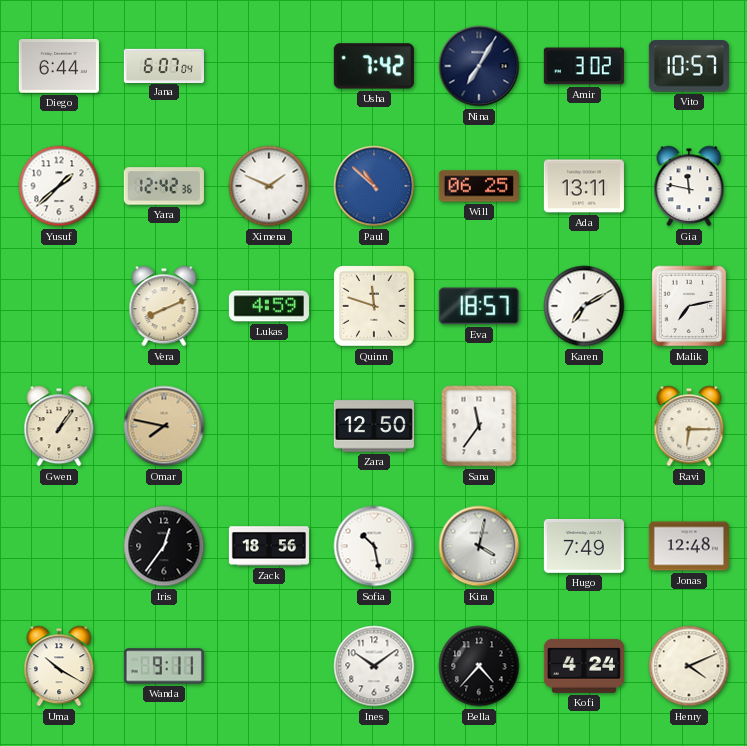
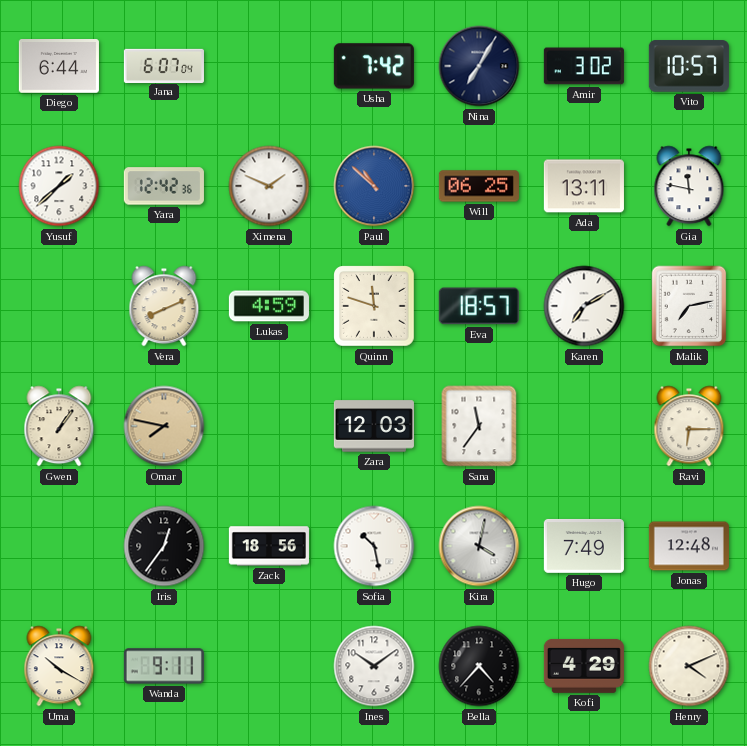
Zara: 12:50 -> 12:03 (374, 426)
Kofi: 4:24 -> 4:29 (584, 666)
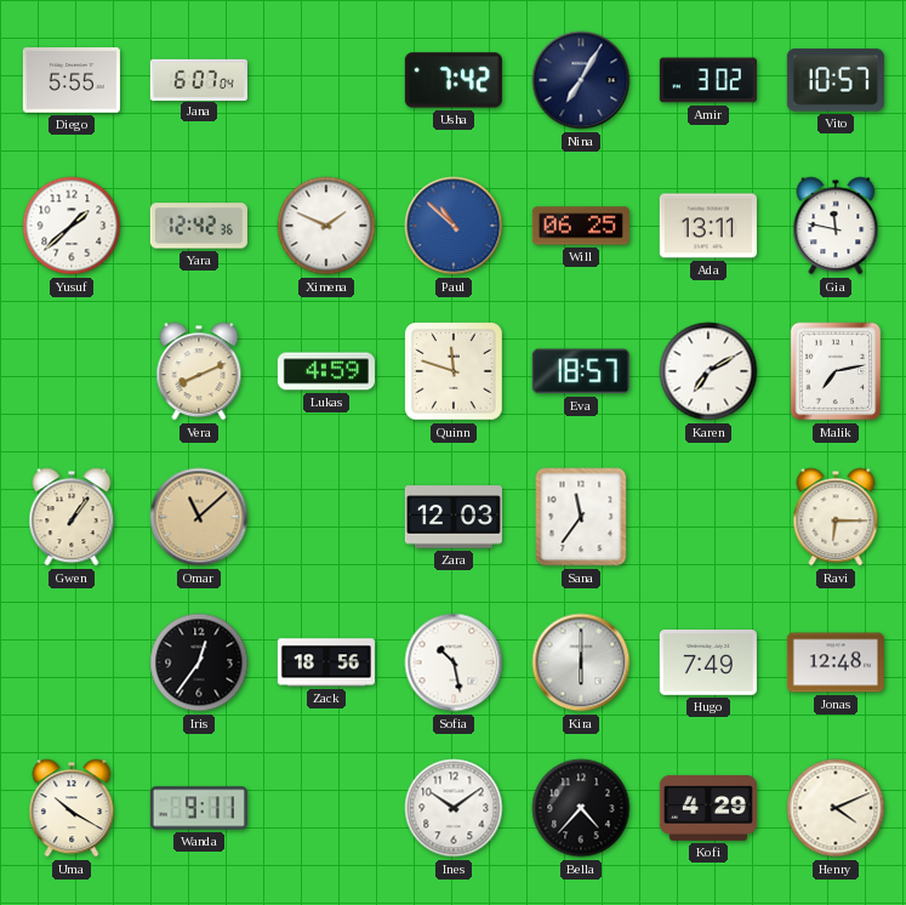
Diego: 6:44 -> 5:55 (72, 81)
Omar: 7:47 -> 11:08 (199, 517)
Kira: 4:02 -> 6:00 (581, 662)
